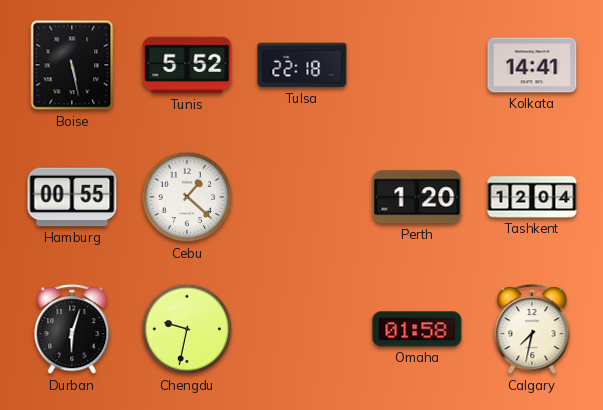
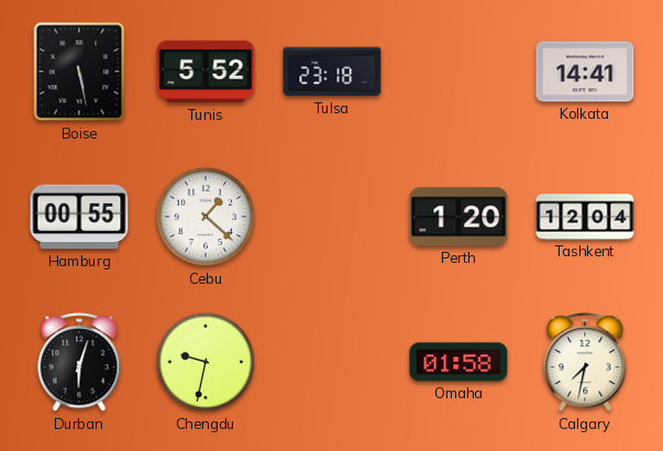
Tulsa: 22:18 -> 23:18 (332, 71)
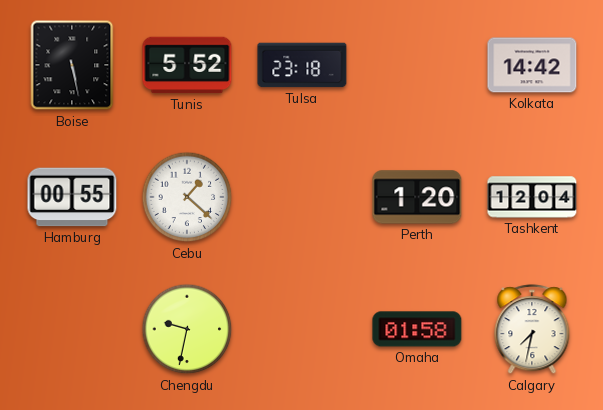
Kolkata: 14:41 -> 14:42 (532, 65)
Durban: 6:03 -> none (79, 363)
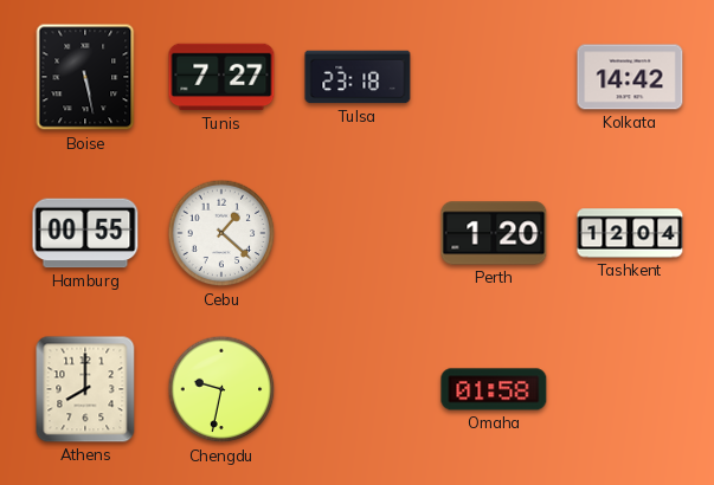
Tunis: 5:52 -> 7:27 (221, 77)
Athens: none -> 8:00 (85, 389)
Calgary: 7:32 -> none (532, 330)
